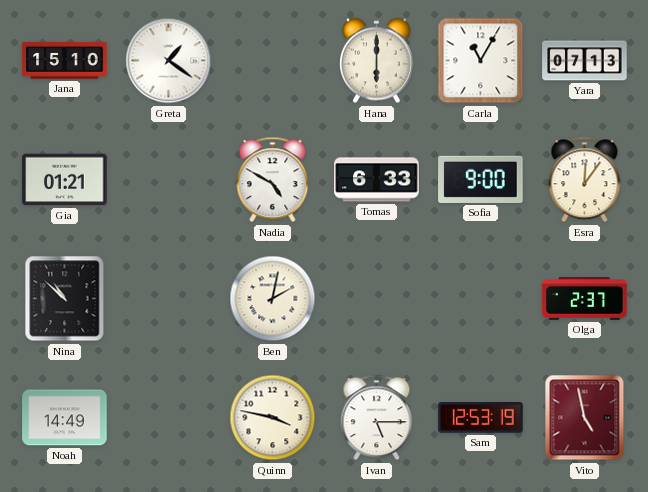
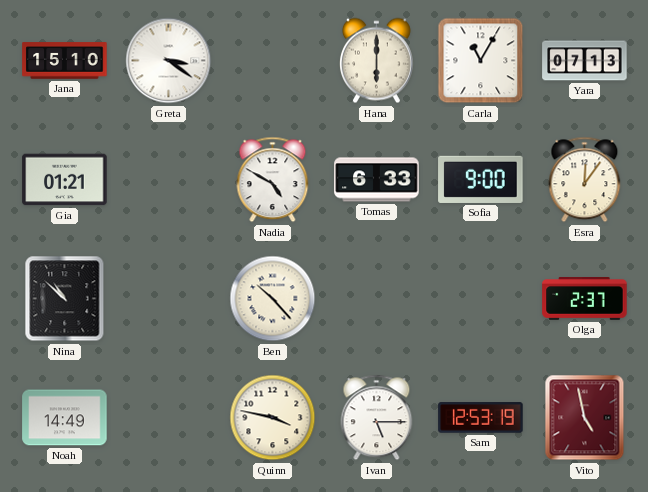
Greta: 1:21 -> 3:21 (169, 61)
Ben: 2:02 -> 10:23 (273, 299)
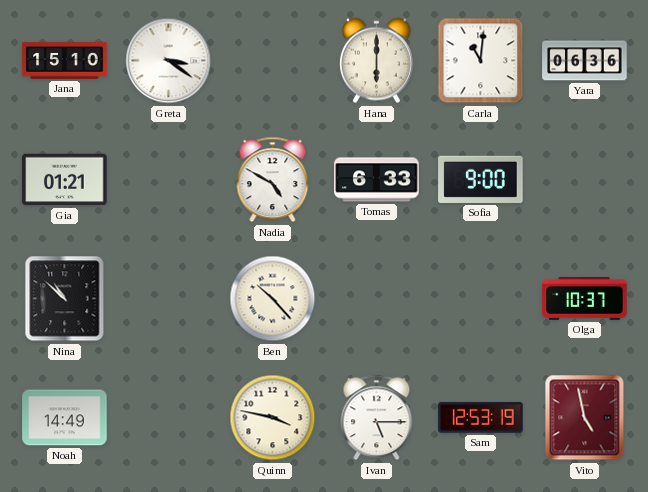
Carla: 11:05 -> 11:01 (481, 61)
Yara: 07:13 -> 06:36 (585, 61)
Esra: 12:06 -> none (585, 180)
Olga: 2:37 -> 10:37 (585, 299)
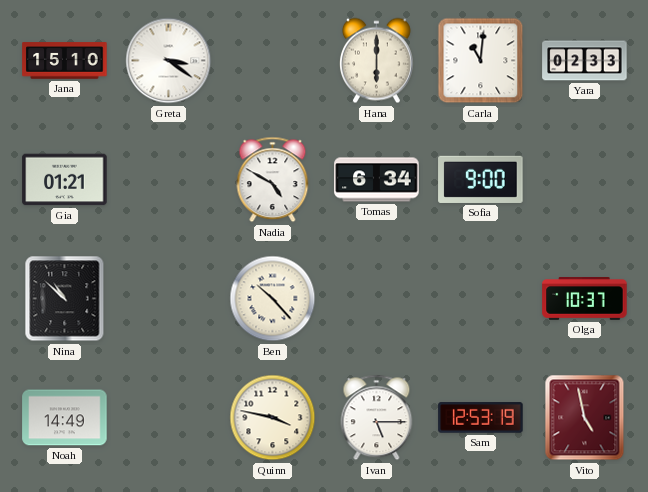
Yara: 06:36 -> 02:33 (585, 61)
Tomas: 6:33 -> 6:34 (377, 180)
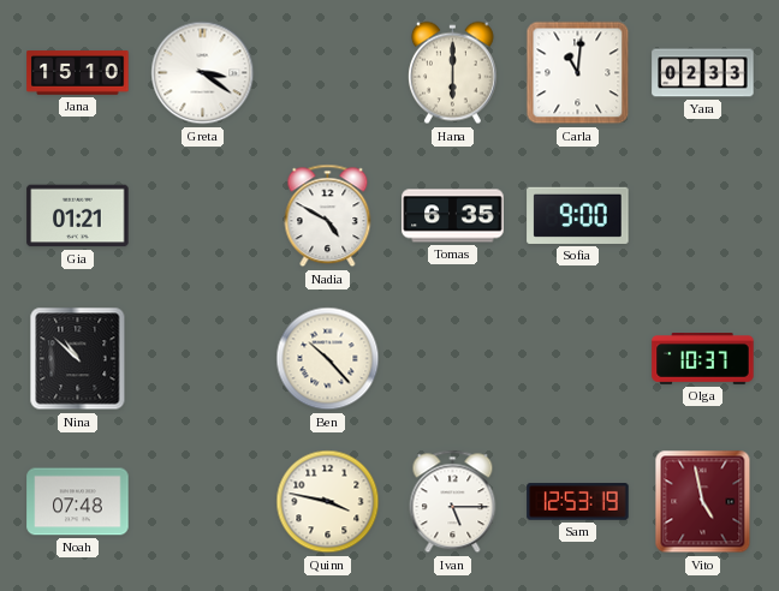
Tomas: 6:34 -> 6:35 (453, 216)
Noah: 14:49 -> 07:48 (78, 502)
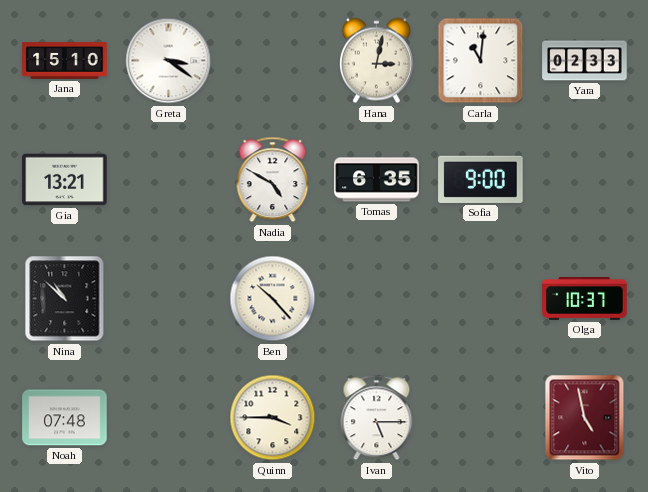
Hana: 6:00 -> 3:02 (376, 61)
Gia: 01:21 -> 13:21 (65, 180)
Quinn: 3:47 -> 3:45 (273, 418)
Sam: 12:53 -> none (578, 502)
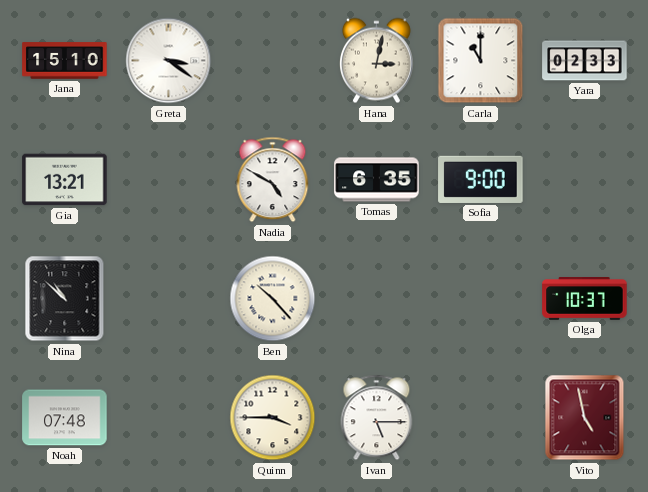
Carla: 11:01 -> 11:00 (481, 61)
